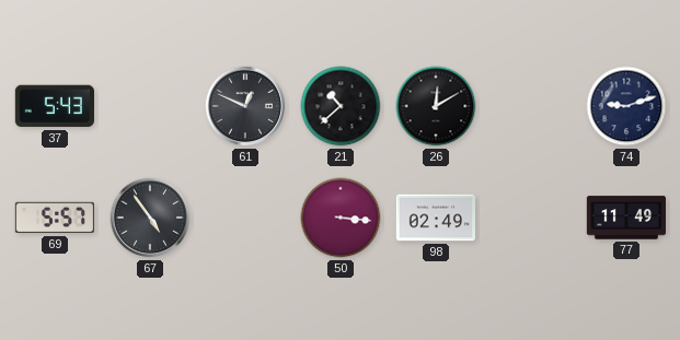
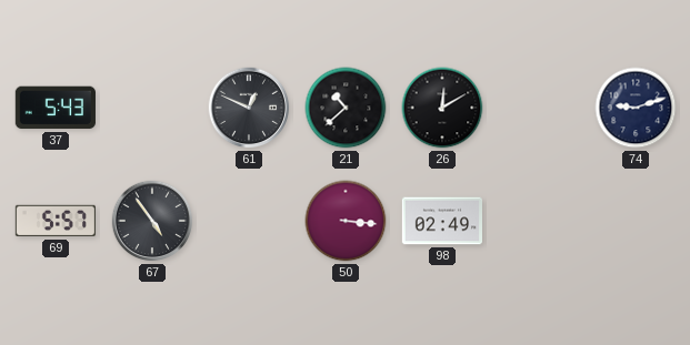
77: 11:49 -> none (625, 218)
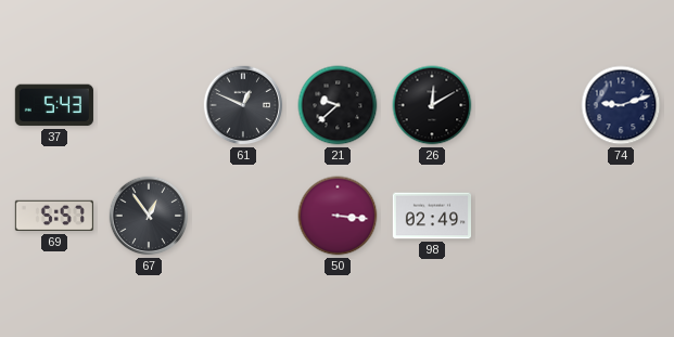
21: 10:38 -> 9:38 (338, 105)
67: 4:54 -> 12:54 (149, 216)
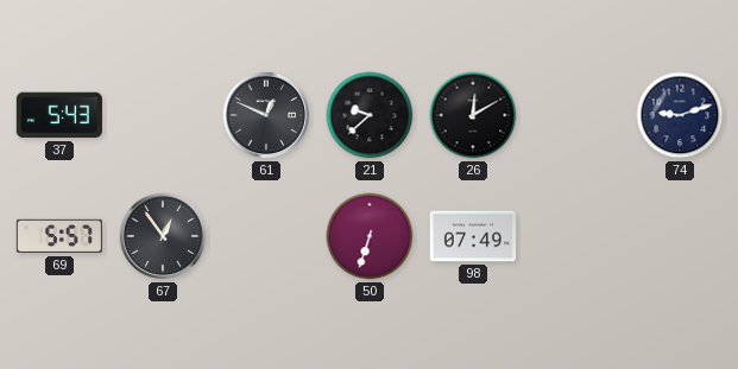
50: 3:16 -> 6:33 (370, 236)
98: 02:49 -> 07:49 (472, 236)
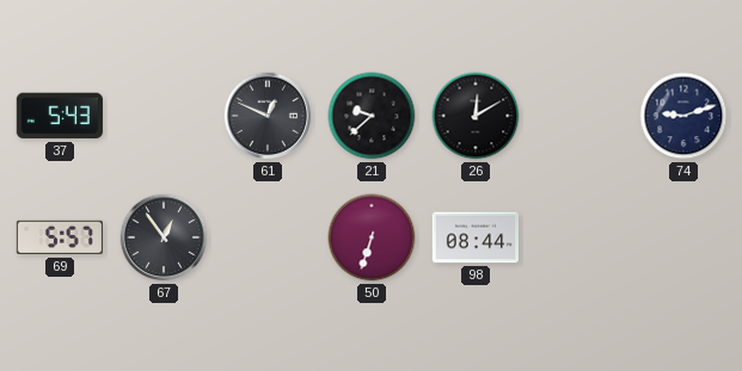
98: 07:49 -> 08:44 (474, 237)
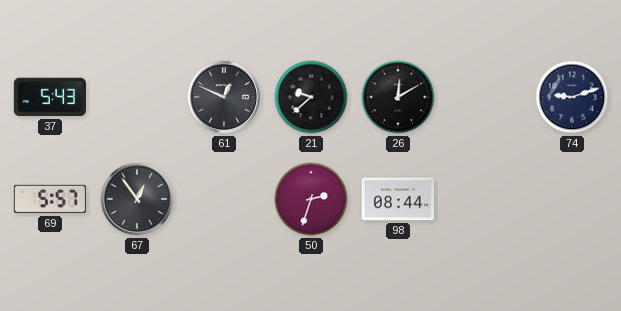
50: 6:33 -> 2:33 (311, 199)
